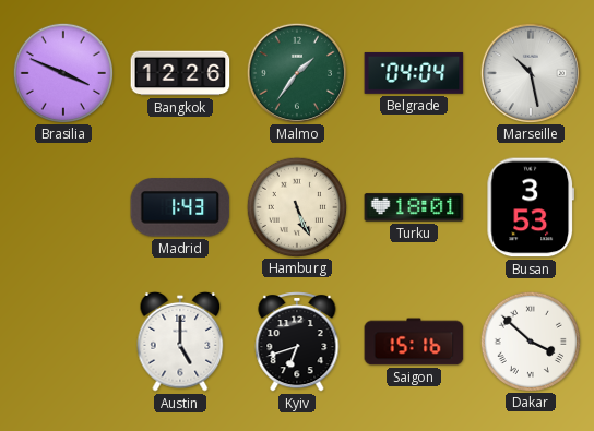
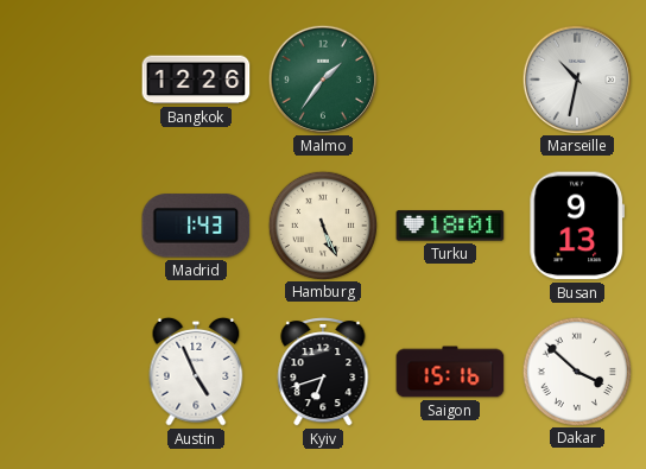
Brasilia: 3:49 -> none (62, 72)
Belgrade: 04:04 -> none (414, 73)
Marseille: 10:28 -> 10:32 (576, 78)
Busan: 3:53 -> 9:13 (577, 226)
Austin: 5:00 -> 4:56 (196, 372)
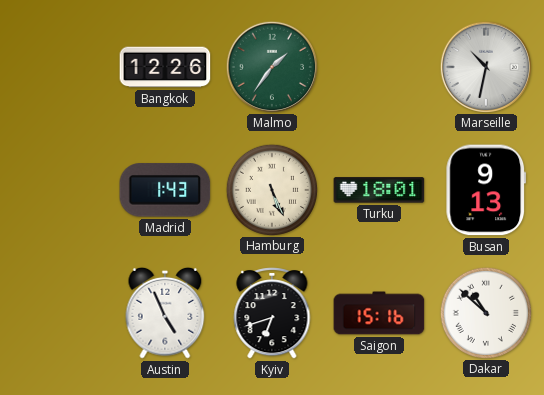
Dakar: 3:52 -> 10:52 (485, 312)
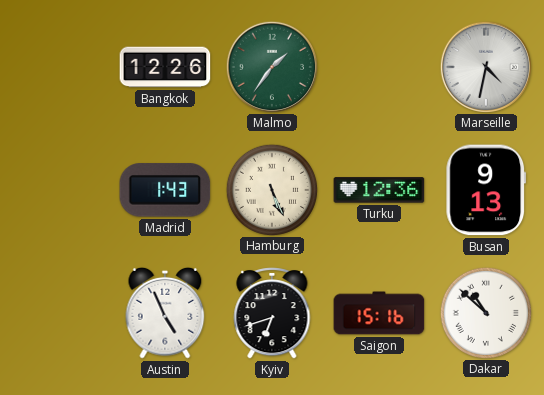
Marseille: 10:32 -> 4:32 (485, 66)
Turku: 18:01 -> 12:36 (379, 190)
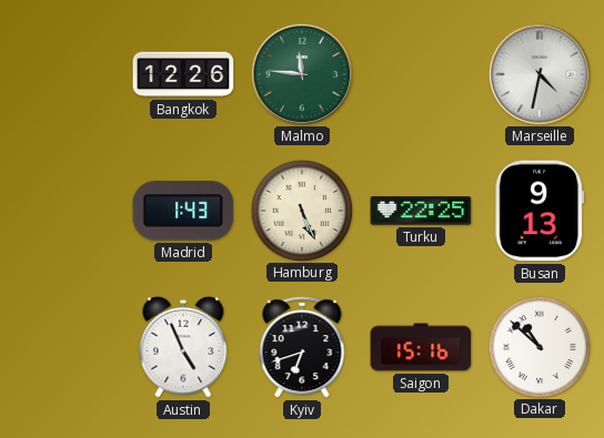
Malmo: 1:36 -> 11:46 (301, 73)
Turku: 12:36 -> 22:25 (421, 211)
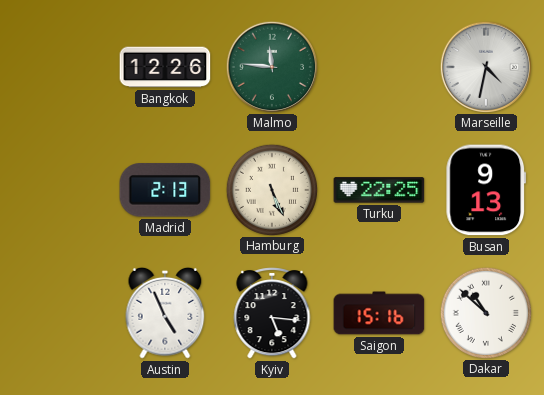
Madrid: 1:43 -> 2:13 (165, 190)
Kyiv: 6:42 -> 5:16 (272, 313)
